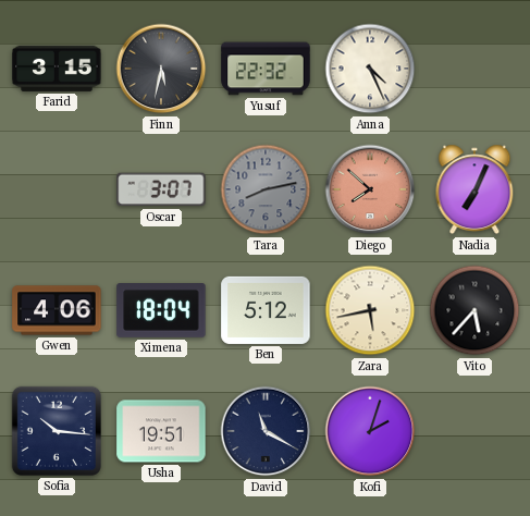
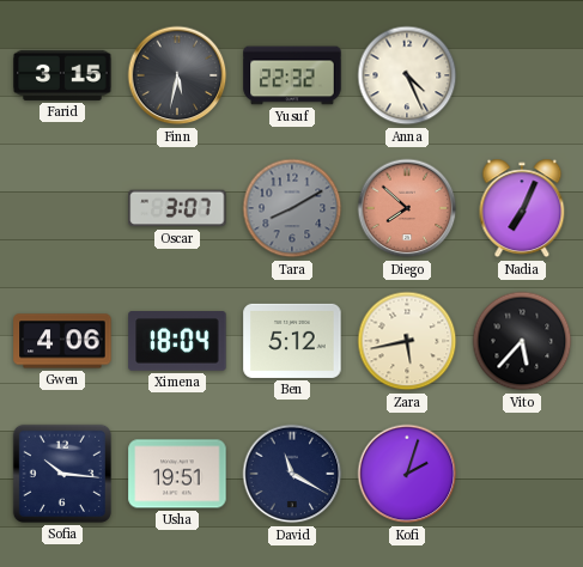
Tara: 8:13 -> 8:10 (292, 208)
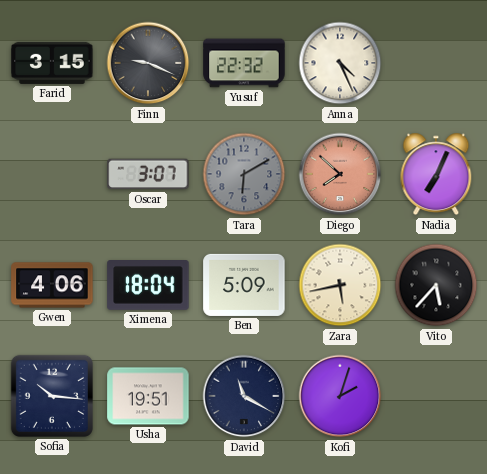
Finn: 5:32 -> 9:19 (148, 63)
Tara: 8:10 -> 6:10 (244, 174)
Ben: 5:12 -> 5:09 (244, 285)
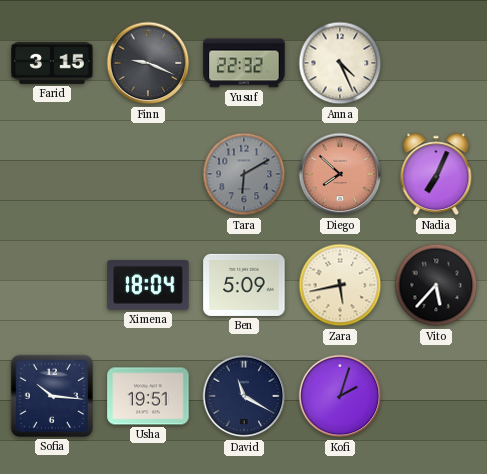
Oscar: 3:07 -> none (148, 174)
Gwen: 4:06 -> none (52, 285)
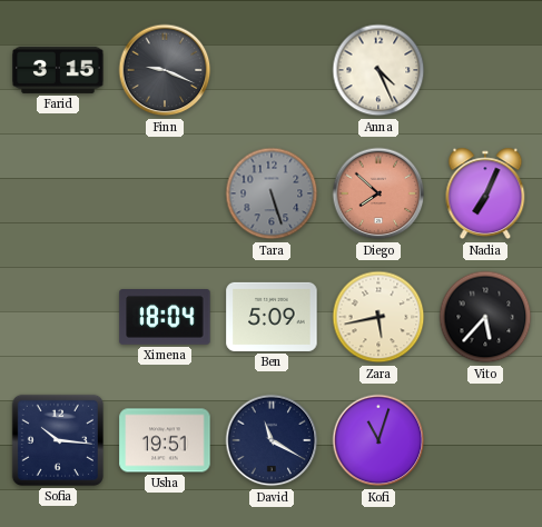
Yusuf: 22:32 -> none (244, 63)
Tara: 6:10 -> 5:27 (272, 193)
Kofi: 2:03 -> 11:03 (378, 440)
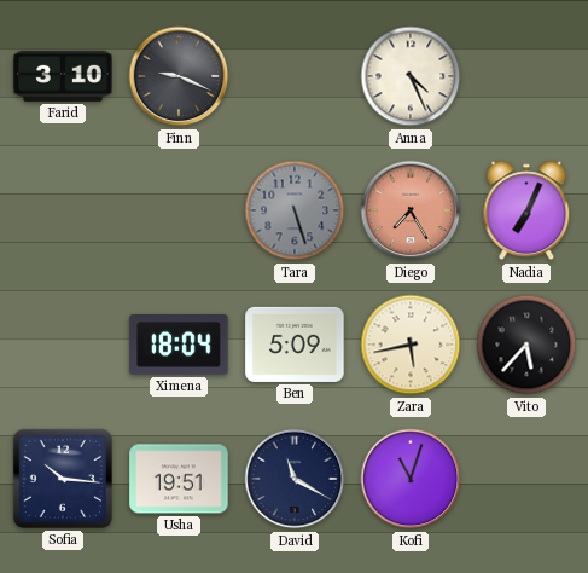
Farid: 3:15 -> 3:10 (63, 76)
Diego: 7:52 -> 7:25 (411, 210)
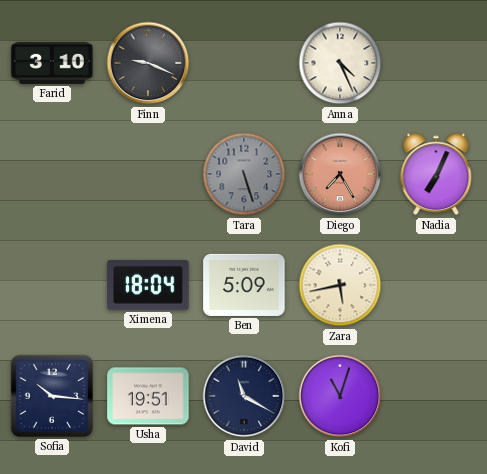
Vito: 5:37 -> none (526, 345)
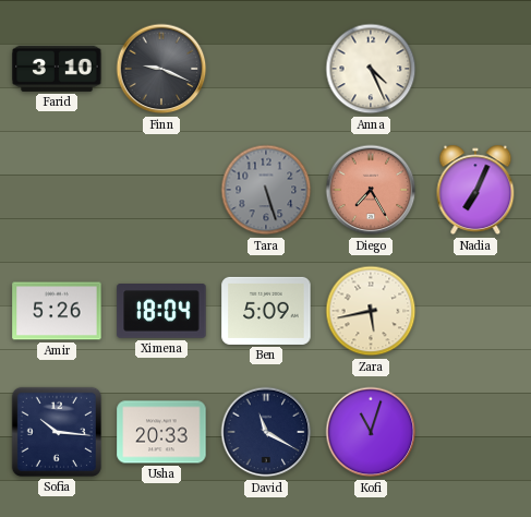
Amir: none -> 5:26 (57, 311)
Usha: 19:51 -> 20:33 (161, 432)
